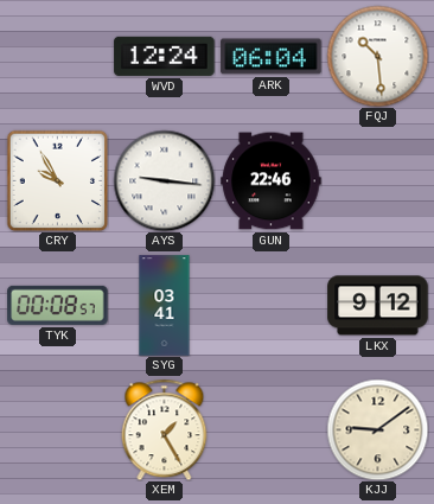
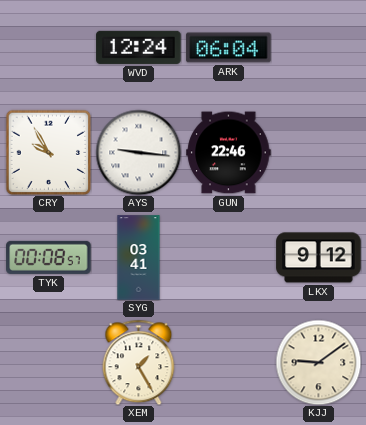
FQJ: 10:29 -> none (377, 56)
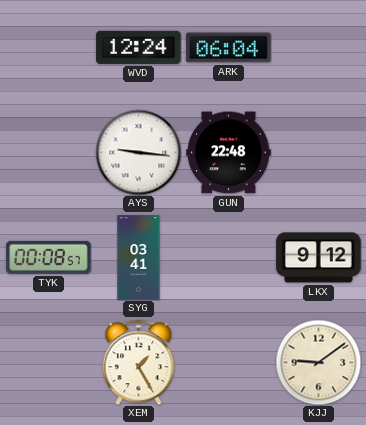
CRY: 9:55 -> none (48, 152)
GUN: 22:46 -> 22:48 (229, 153)
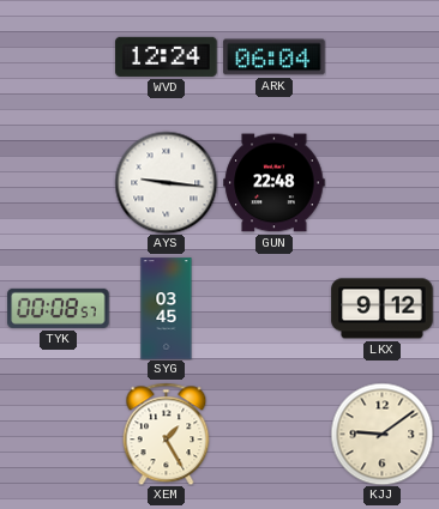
SYG: 03:41 -> 03:45 (167, 309)
